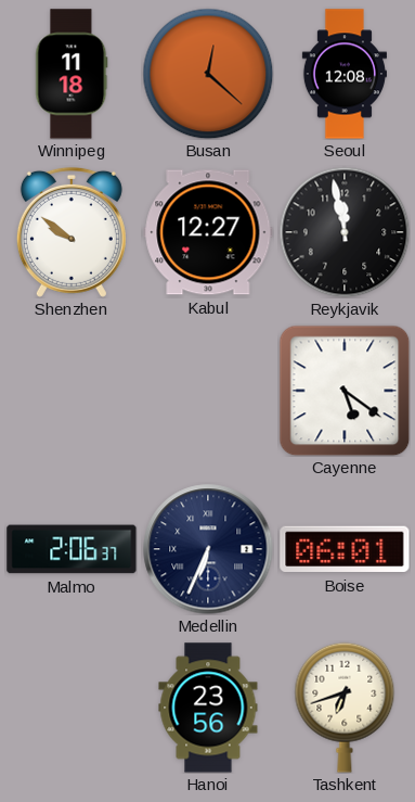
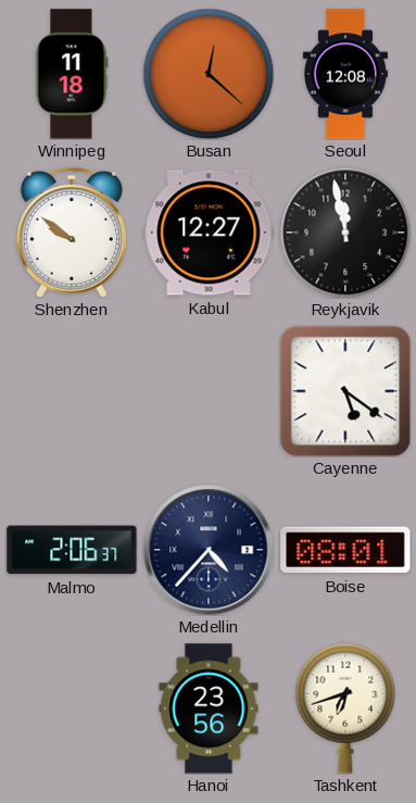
Medellin: 6:34 -> 4:37 (209, 550)
Boise: 06:01 -> 08:01 (345, 550)
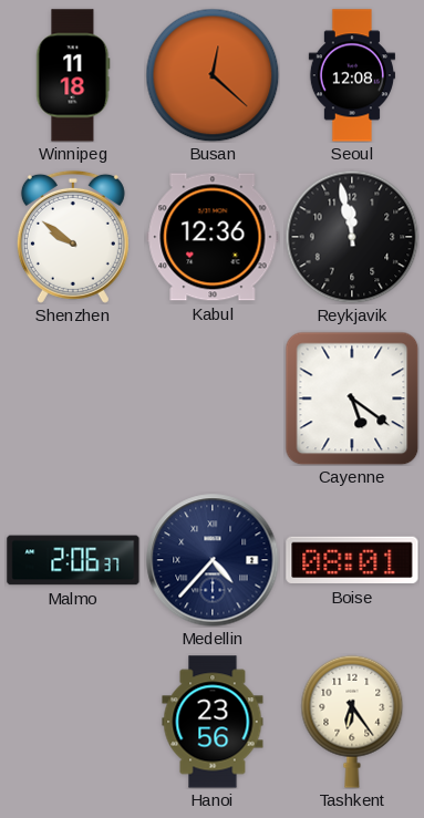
Kabul: 12:27 -> 12:36 (213, 237)
Tashkent: 6:42 -> 6:24 (352, 722)
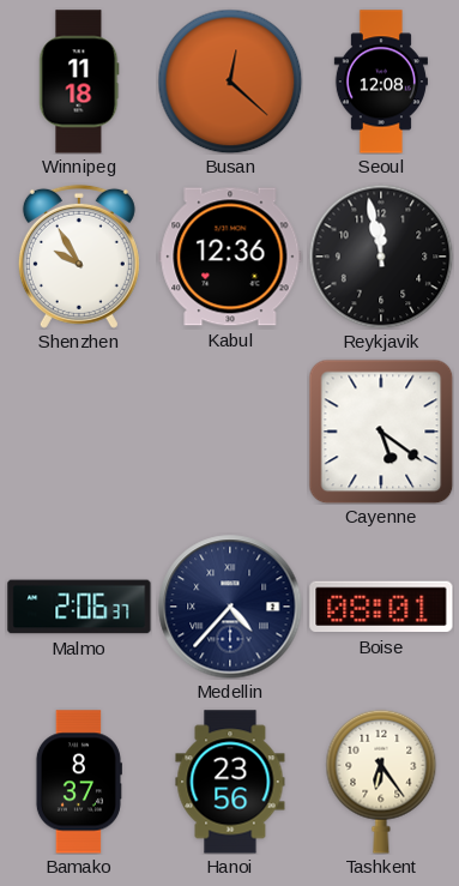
Shenzhen: 9:51 -> 9:55 (79, 257)
Bamako: none -> 8:37 (78, 782)
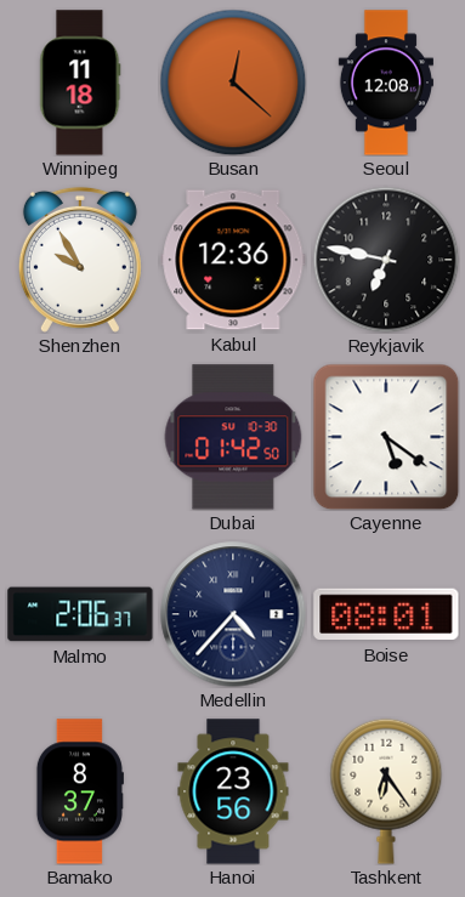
Reykjavik: 11:58 -> 6:47 (386, 260)
Dubai: none -> 01:42 (233, 437)
